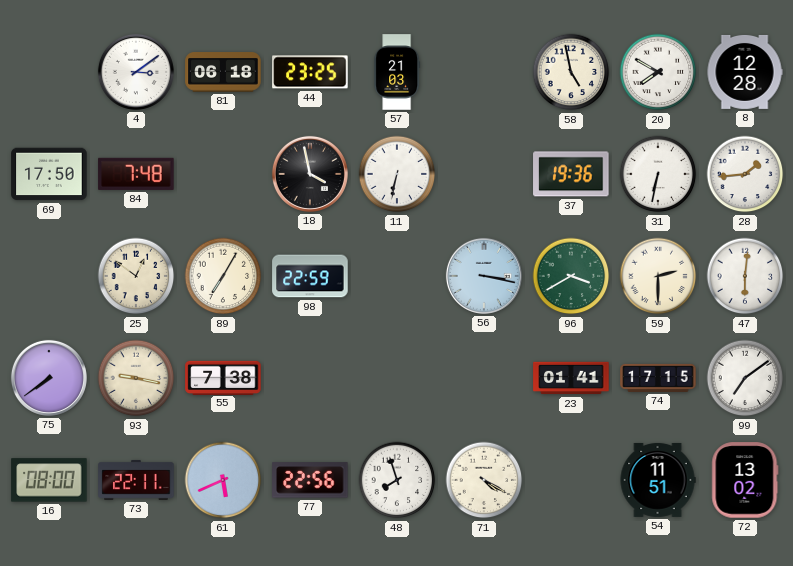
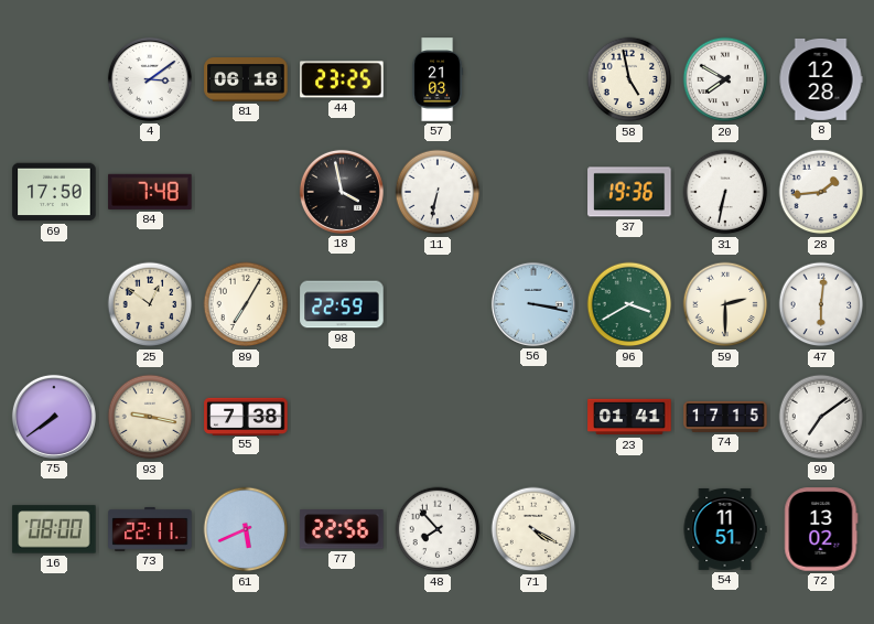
48: 7:57 -> 7:53 (438, 529)
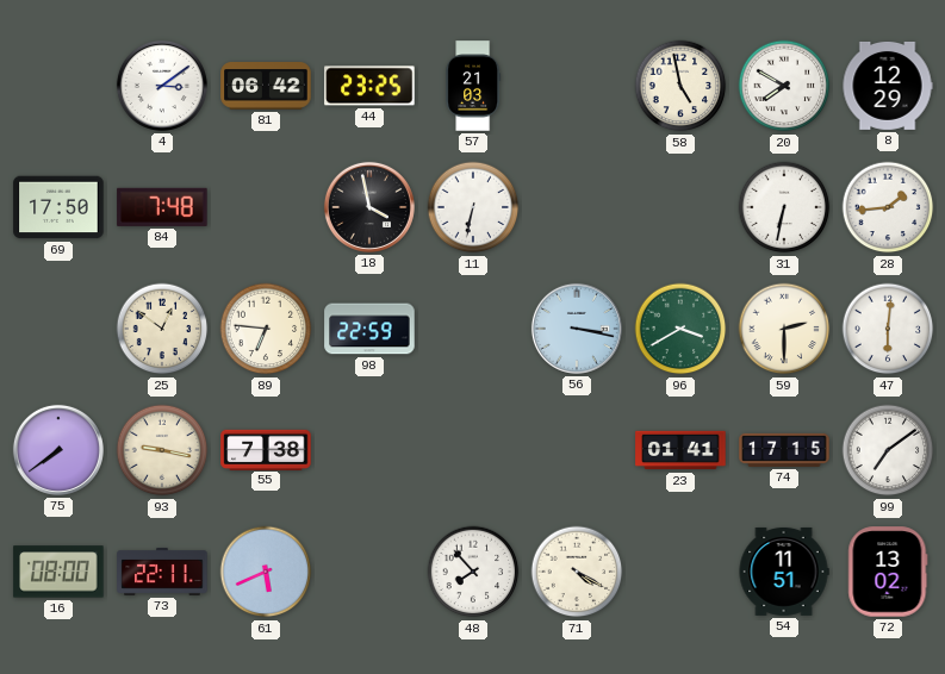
81: 06:18 -> 06:42 (266, 86)
8: 12:28 -> 12:29 (888, 86)
37: 19:36 -> none (629, 192)
89: 7:05 -> 6:46 (266, 329)
77: 22:56 -> none (342, 529)
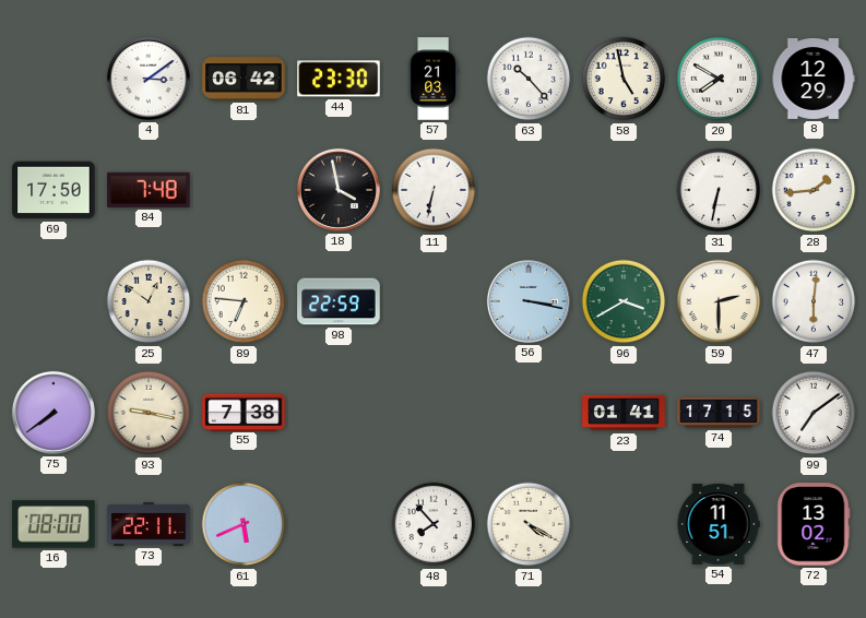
44: 23:25 -> 23:30 (339, 79)
63: none -> 10:23 (529, 79)
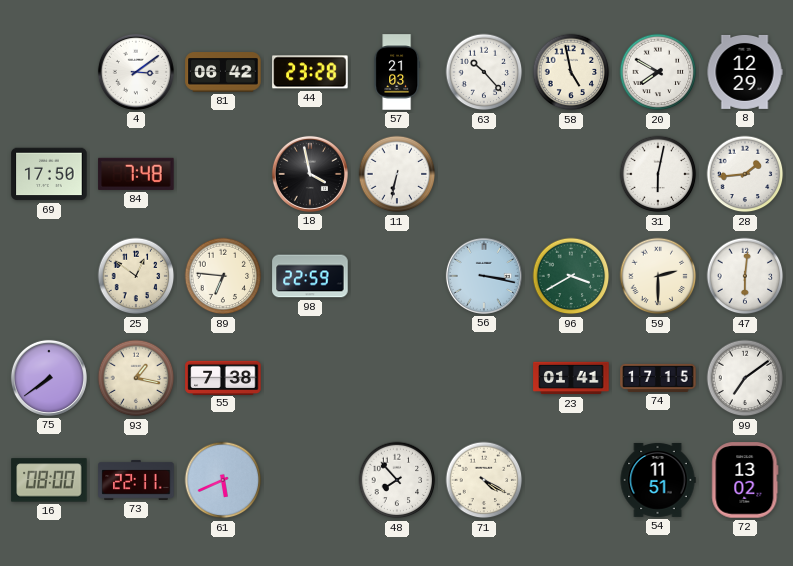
44: 23:30 -> 23:28 (310, 72)
31: 6:32 -> 6:02 (658, 174)
93: 9:17 -> 1:17 (136, 378)
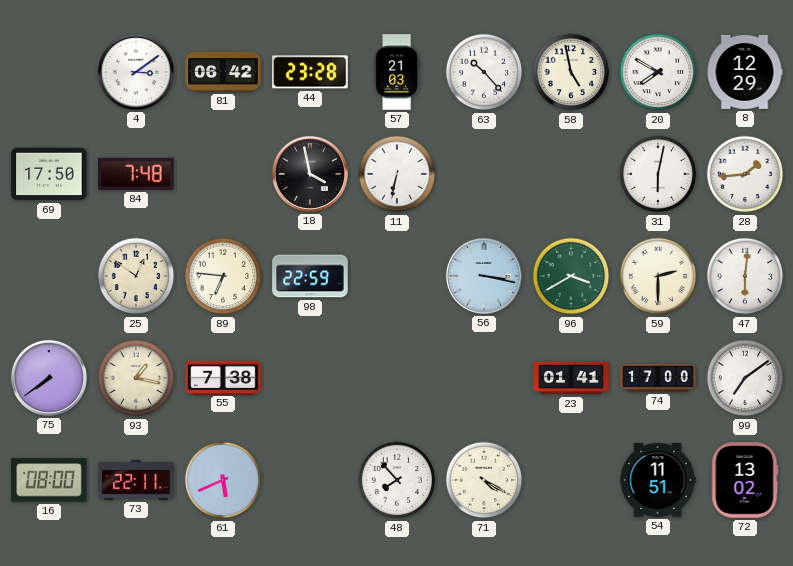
74: 17:15 -> 17:00 (658, 378)
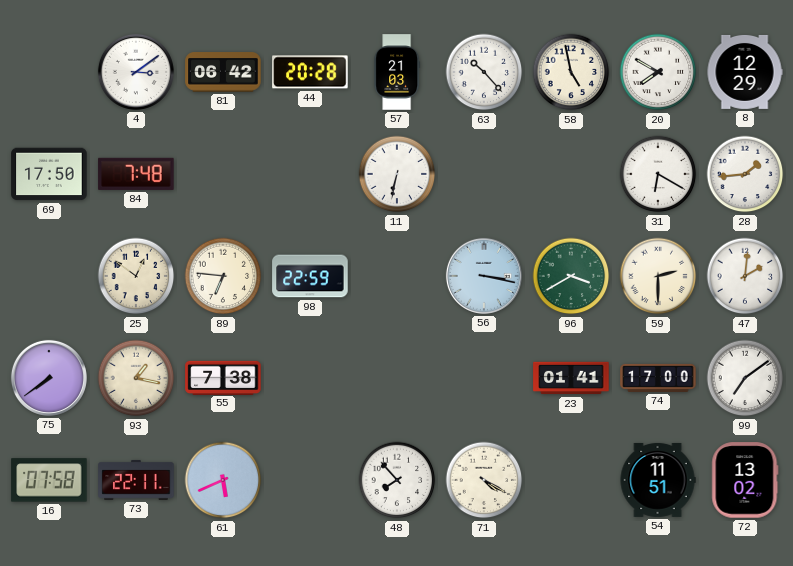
44: 23:28 -> 20:28 (310, 72)
18: 3:58 -> none (310, 174)
31: 6:02 -> 6:20 (658, 174)
47: 6:01 -> 2:01 (745, 276)
16: 08:00 -> 07:58 (49, 480)
